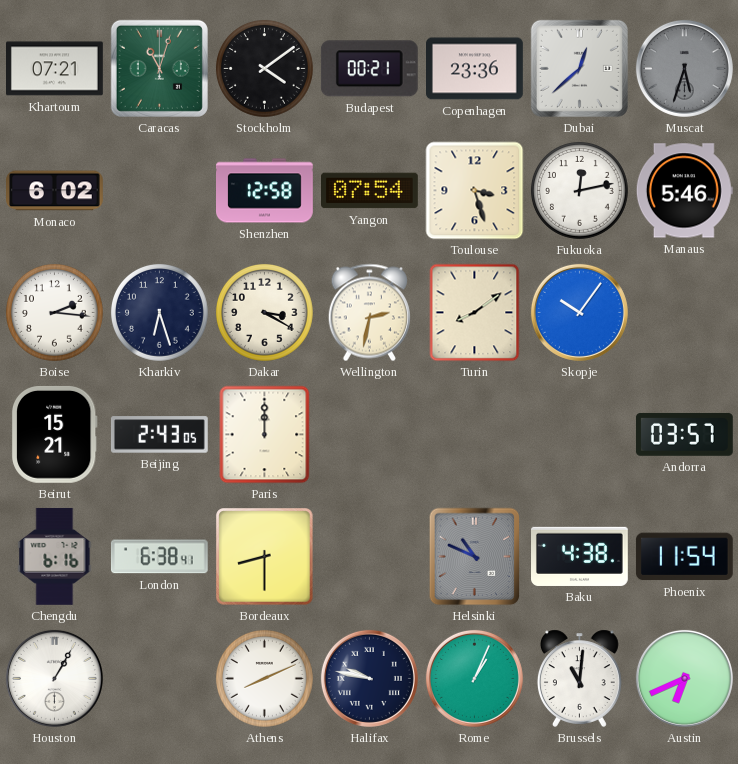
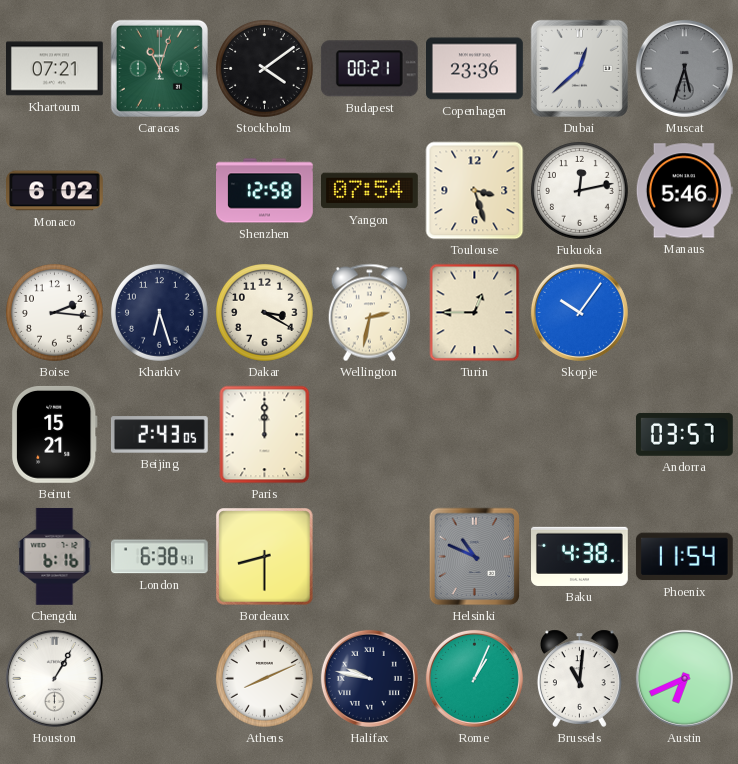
Turin: 8:09 -> 12:45 (475, 313)
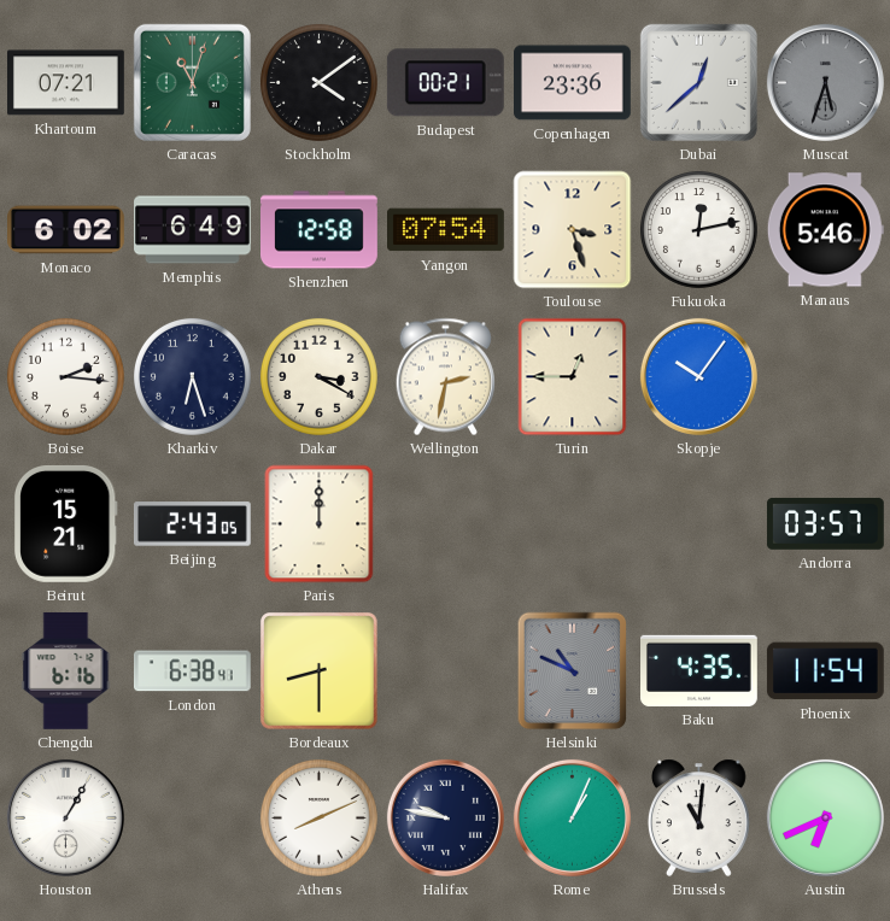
Memphis: none -> 6:49 (193, 230)
Baku: 4:38 -> 4:35 (699, 670)
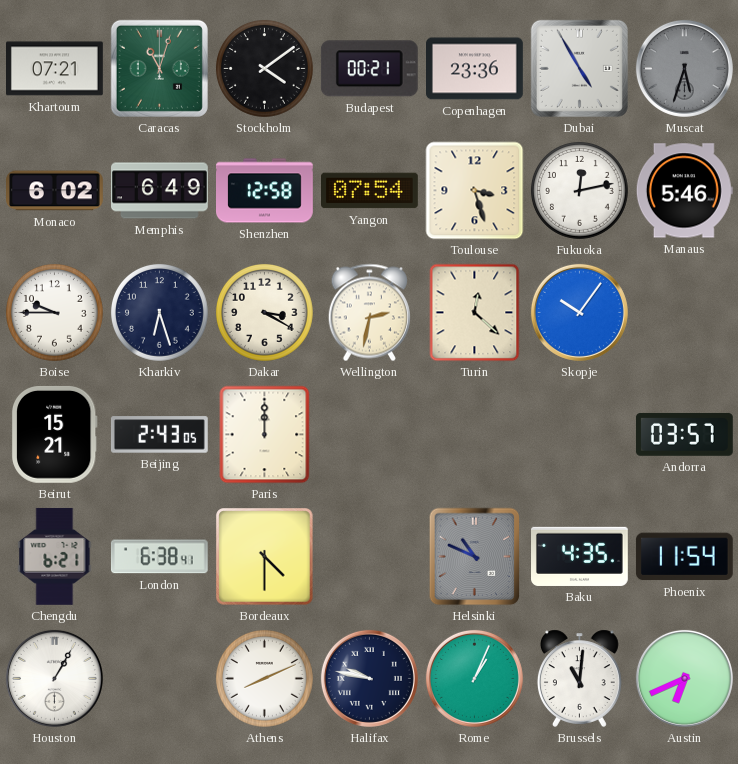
Dubai: 12:38 -> 4:55 (579, 68)
Boise: 2:16 -> 9:45 (54, 312)
Turin: 12:45 -> 12:22 (475, 313)
Chengdu: 6:16 -> 6:21 (55, 556)
Bordeaux: 8:30 -> 4:30 (265, 557)
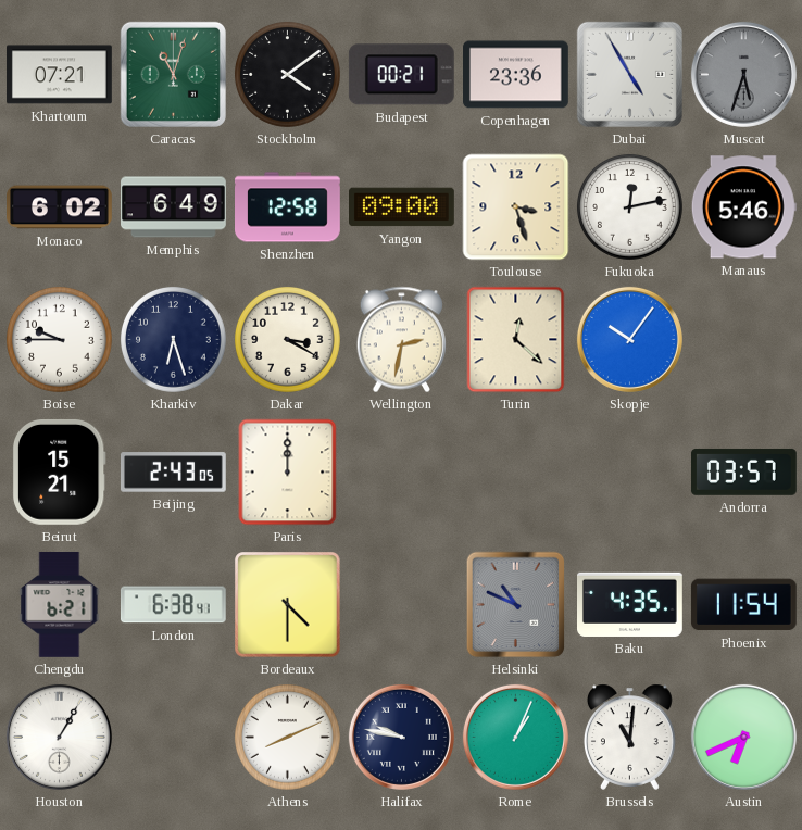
Yangon: 07:54 -> 09:00 (402, 207)
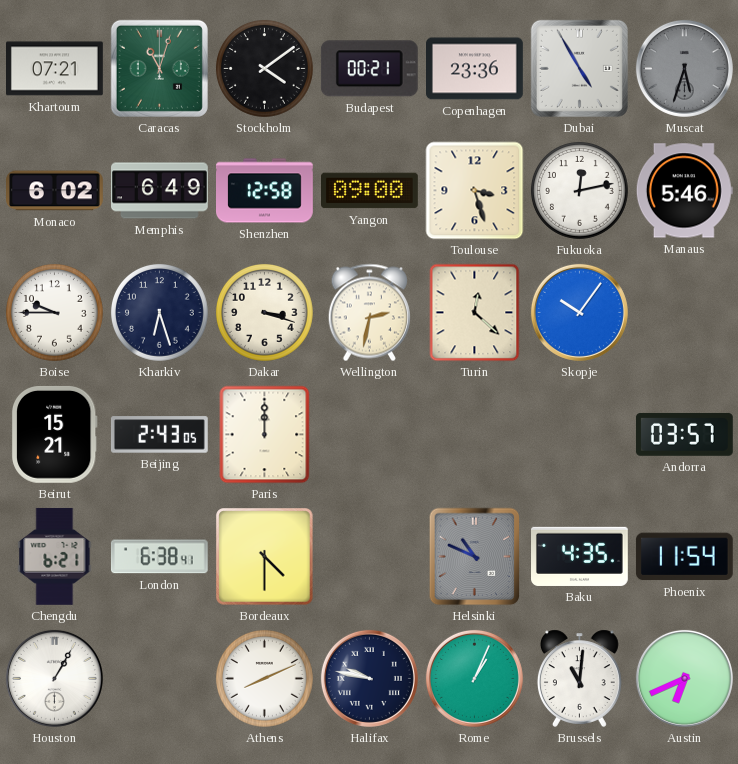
Dakar: 3:20 -> 3:18 (264, 312)
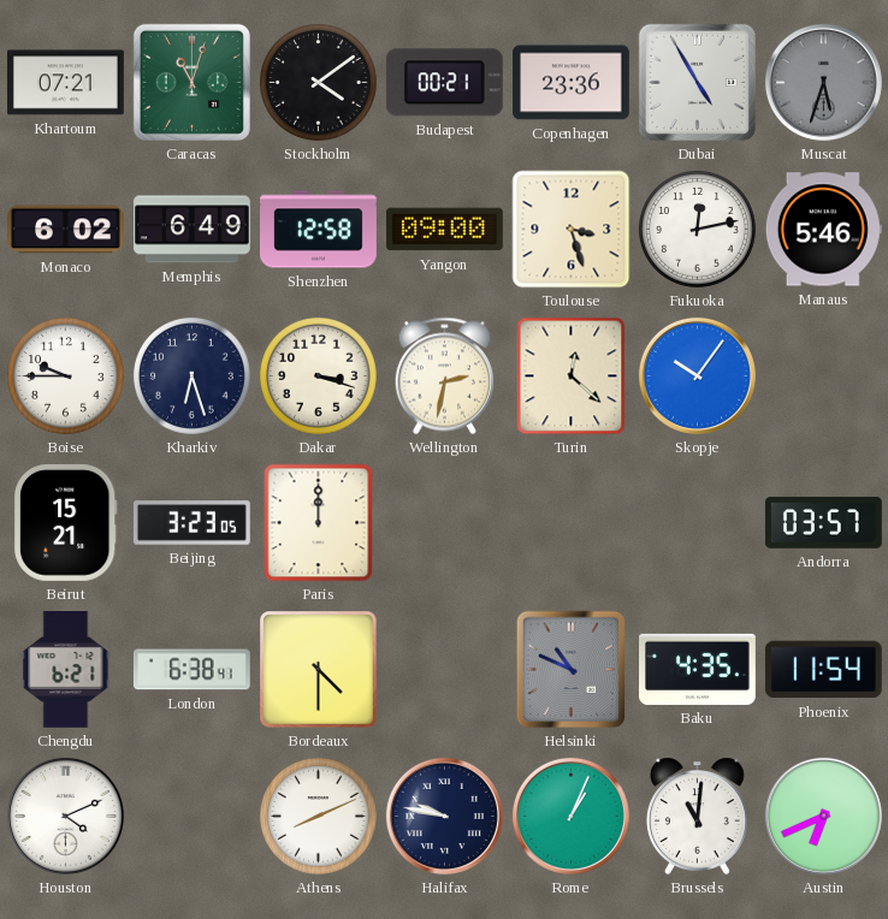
Beijing: 2:43 -> 3:23 (193, 523)
Houston: 1:05 -> 4:11 (65, 816)
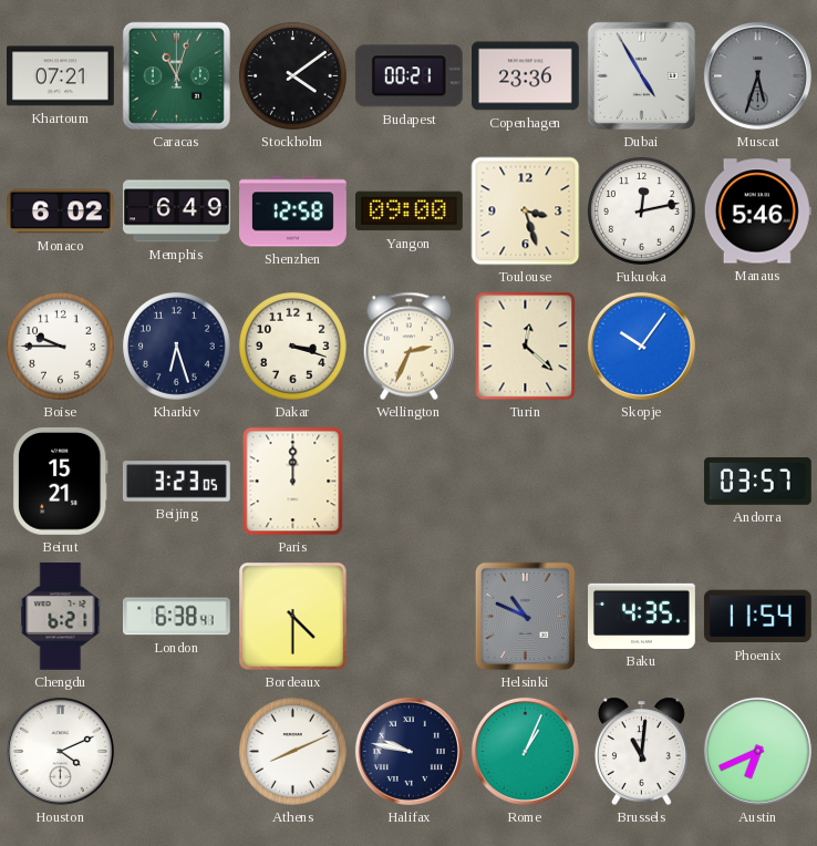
Wellington: 2:32 -> 2:34 (408, 347)
